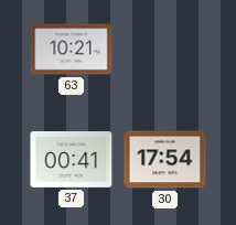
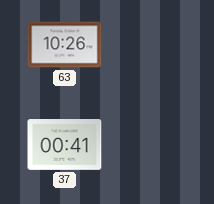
63: 10:21 -> 10:26 (65, 45)
30: 17:54 -> none (165, 160)
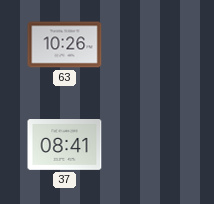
37: 00:41 -> 08:41 (65, 145)
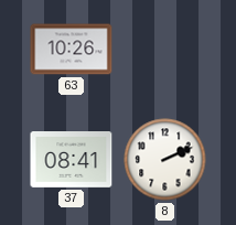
8: none -> 2:11 (165, 160)
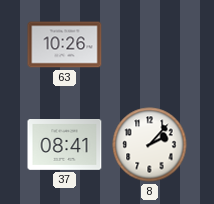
8: 2:11 -> 2:07 (150, 145)
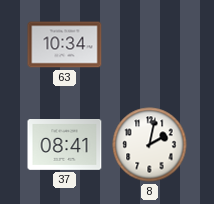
63: 10:26 -> 10:34 (65, 45)
8: 2:07 -> 2:02 (150, 145)
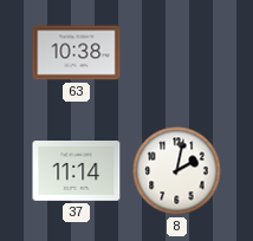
63: 10:34 -> 10:38 (77, 53)
37: 08:41 -> 11:14 (77, 171)
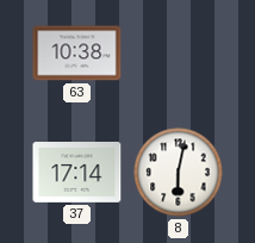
37: 11:14 -> 17:14 (77, 173)
8: 2:02 -> 6:02 (179, 173)
